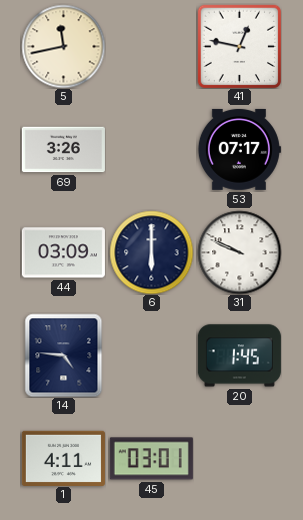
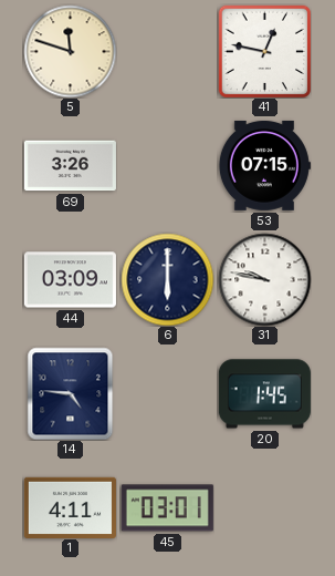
5: 11:43 -> 11:48 (70, 51)
53: 07:17 -> 07:15 (264, 165)
31: 9:49 -> 9:47 (264, 279)
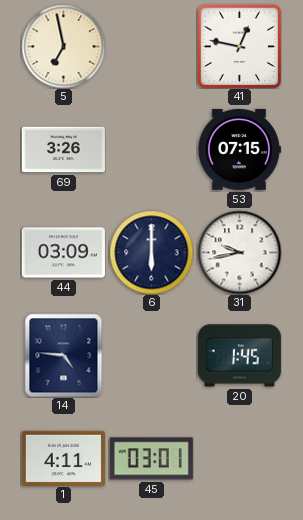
5: 11:48 -> 6:58 (63, 46)
31: 9:47 -> 9:43 (239, 252)
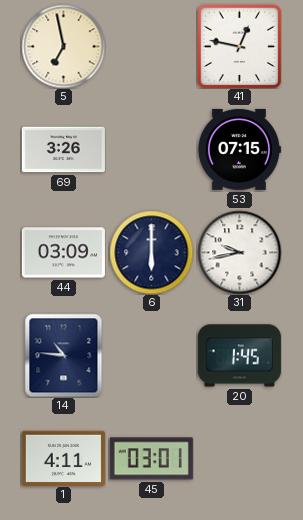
14: 4:46 -> 10:46 (64, 355)
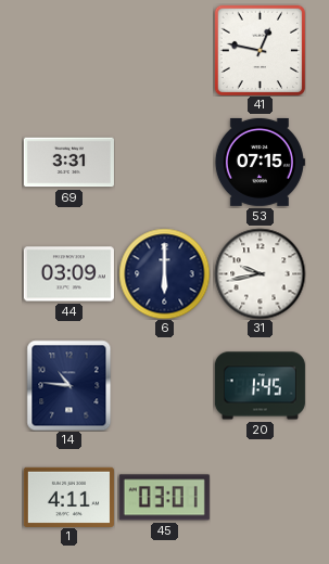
5: 6:58 -> none (63, 46)
69: 3:26 -> 3:31 (68, 163)
